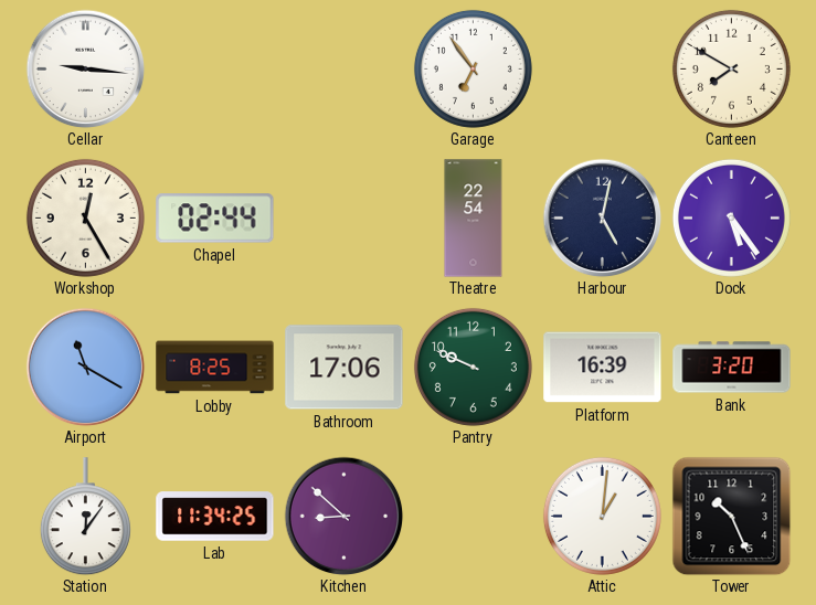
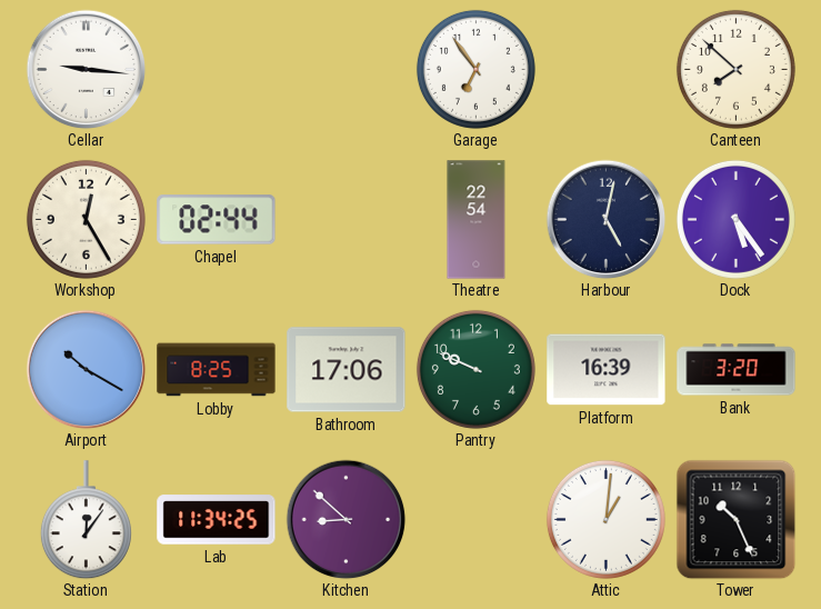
Canteen: 7:50 -> 7:52 (735, 69)
Airport: 11:20 -> 10:20 (86, 369)
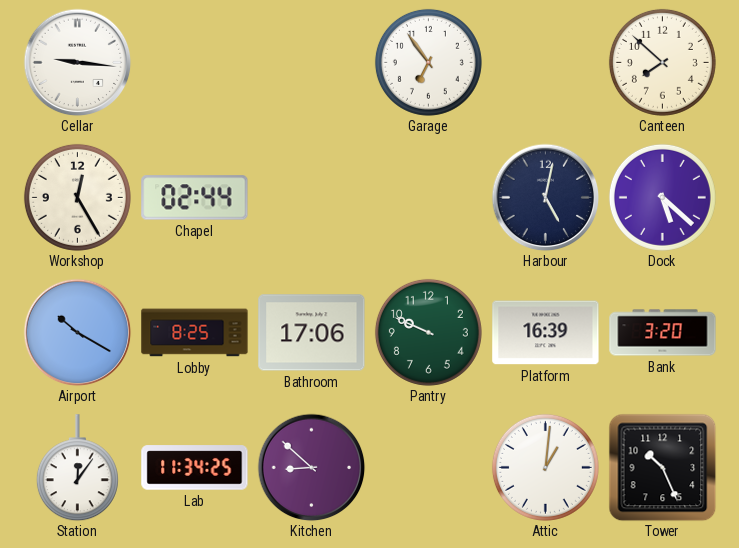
Theatre: 22:54 -> none (477, 220)
Dock: 5:24 -> 5:22 (662, 197)
